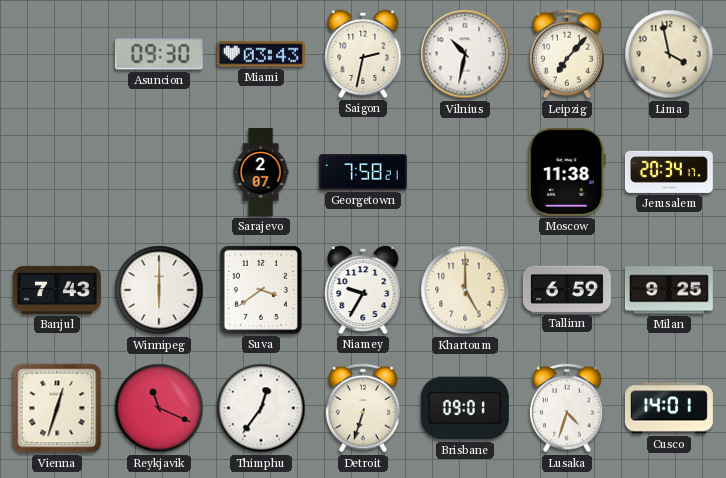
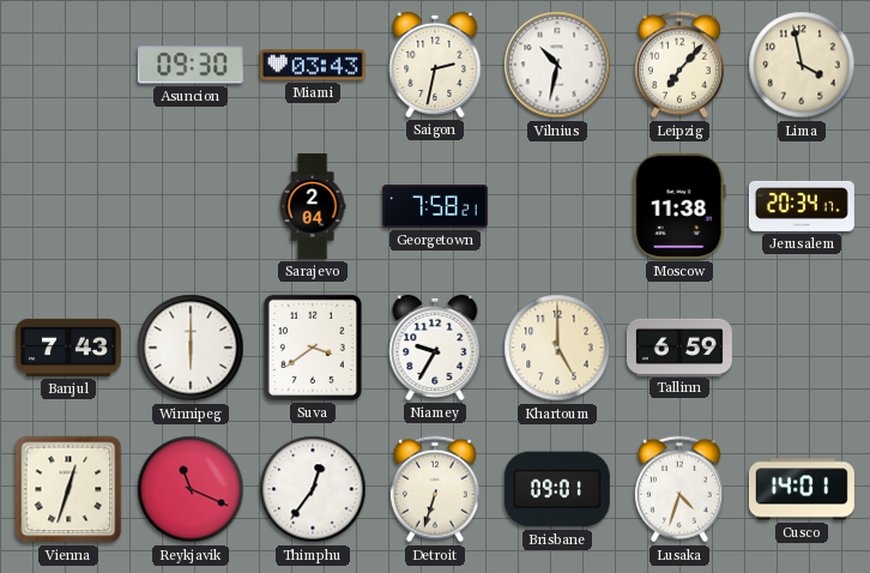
Sarajevo: 2:07 -> 2:04 (313, 206)
Milan: 9:25 -> none (669, 290)
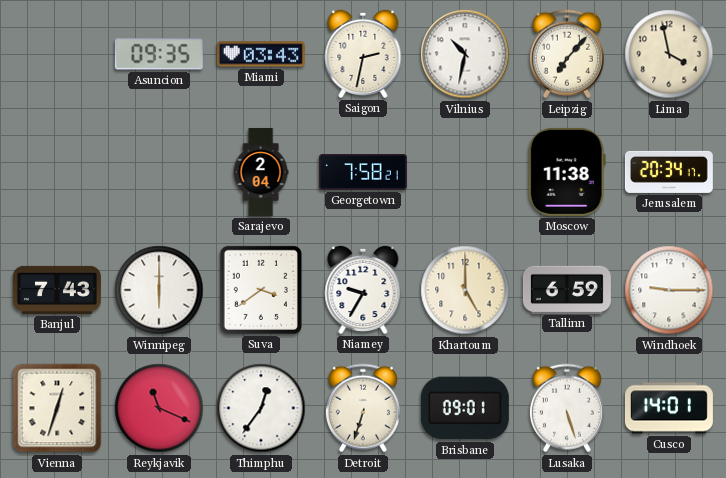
Asuncion: 09:30 -> 09:35 (159, 54)
Windhoek: none -> 9:15 (669, 290)
Lusaka: 4:33 -> 5:27 (567, 408)
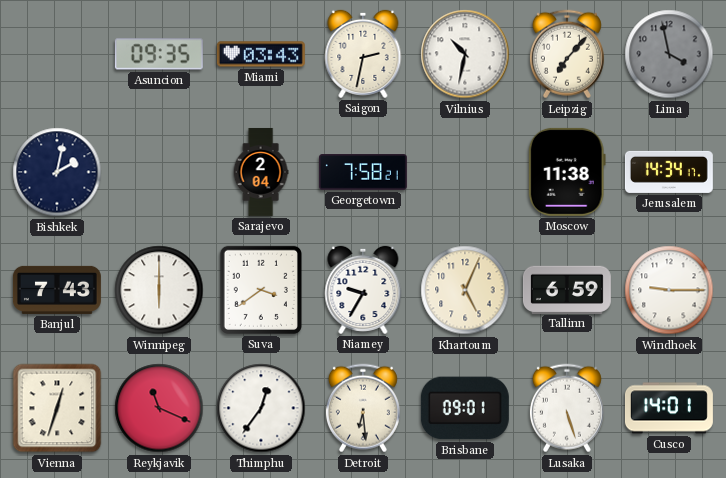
Lima dial: cream -> grey (669, 54)
Bishkek: none -> 2:02 (57, 172)
Jerusalem: 20:34 -> 14:34 (669, 172)
Khartoum: 5:00 -> 5:04 (465, 290)
Detroit: 6:33 -> 6:29 (363, 408)
